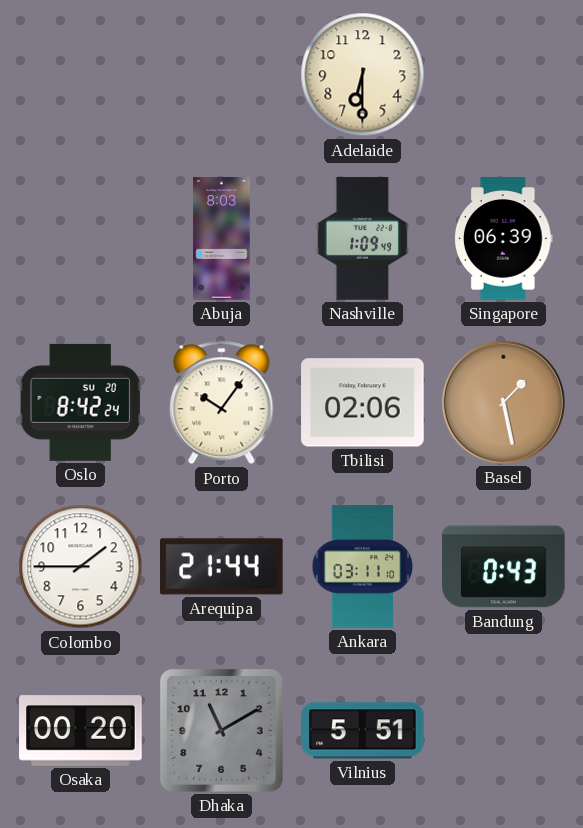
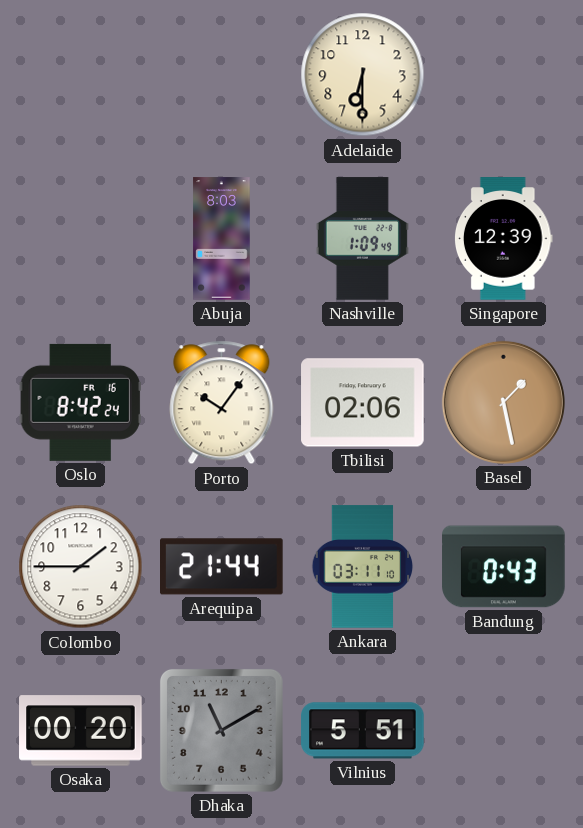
Singapore: 06:39 -> 12:39 (504, 239)
Oslo date: SU 20 -> FR 16 (80, 402)
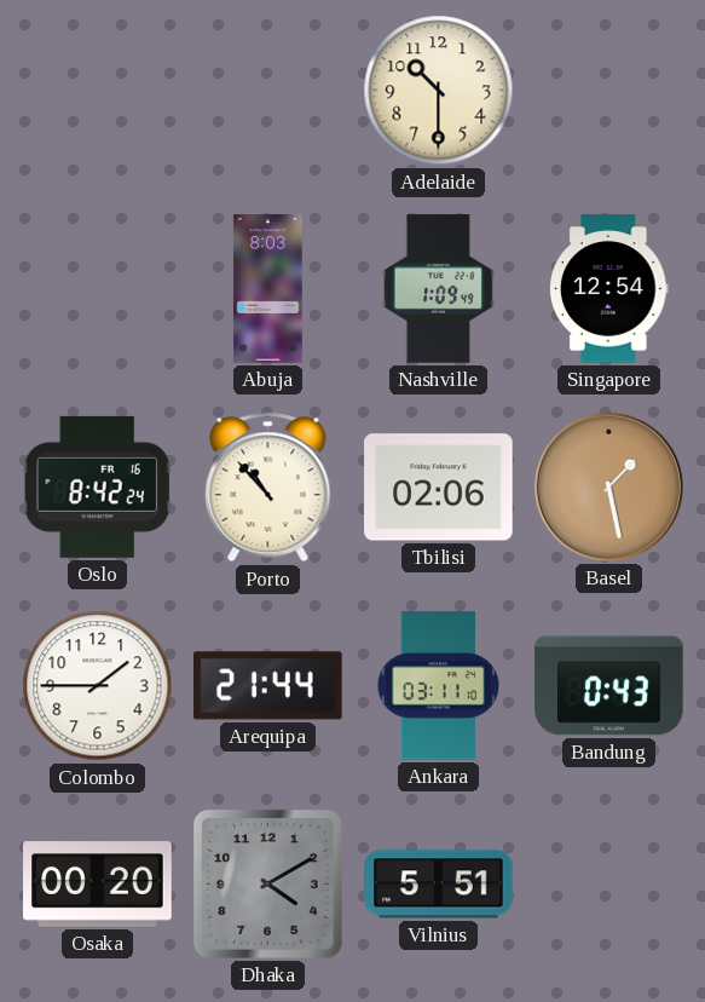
Adelaide: 6:30 -> 10:30 (439, 91)
Singapore: 12:39 -> 12:54 (609, 289)
Porto: 10:06 -> 10:53 (268, 488)
Dhaka: 11:10 -> 4:10 (267, 883)
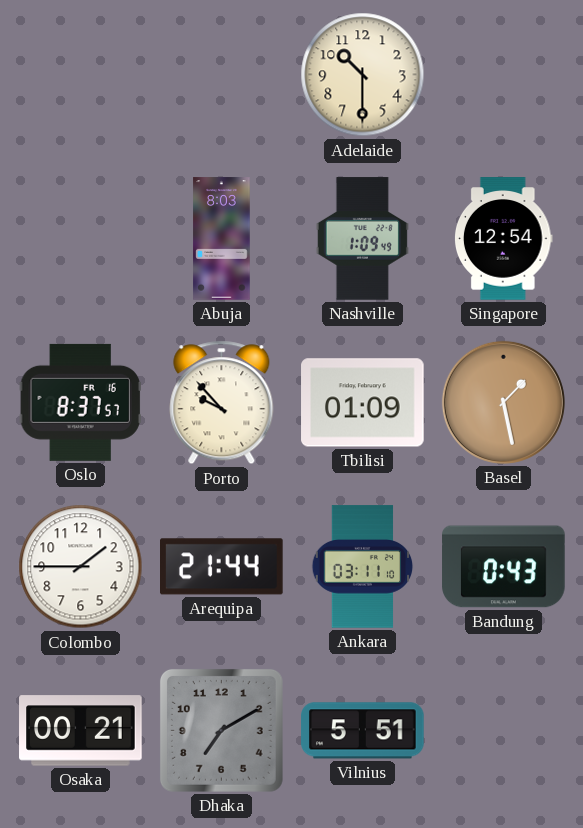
Oslo: 8:42 -> 8:37 (80, 402)
Porto: 10:53 -> 9:53 (222, 403)
Tbilisi: 02:06 -> 01:09 (363, 403)
Osaka: 00:20 -> 00:21 (81, 731)
Dhaka: 4:10 -> 7:10 (221, 730)
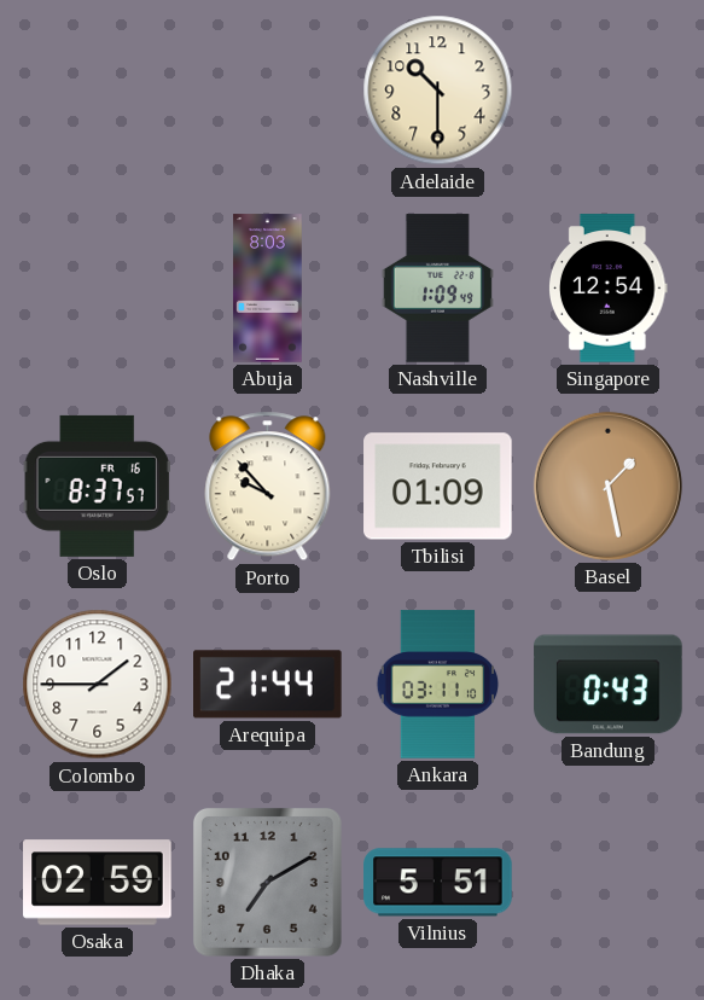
Osaka: 00:21 -> 02:59 (98, 883)
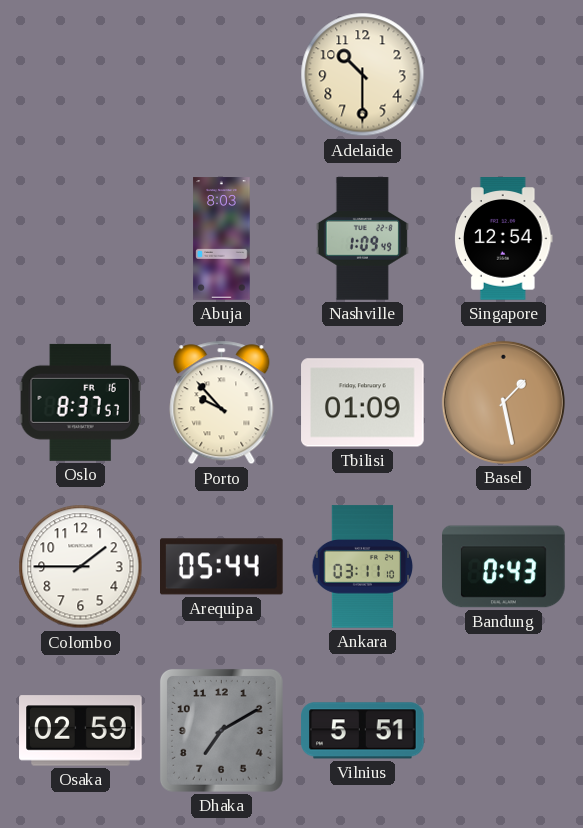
Arequipa: 21:44 -> 05:44 (222, 567)
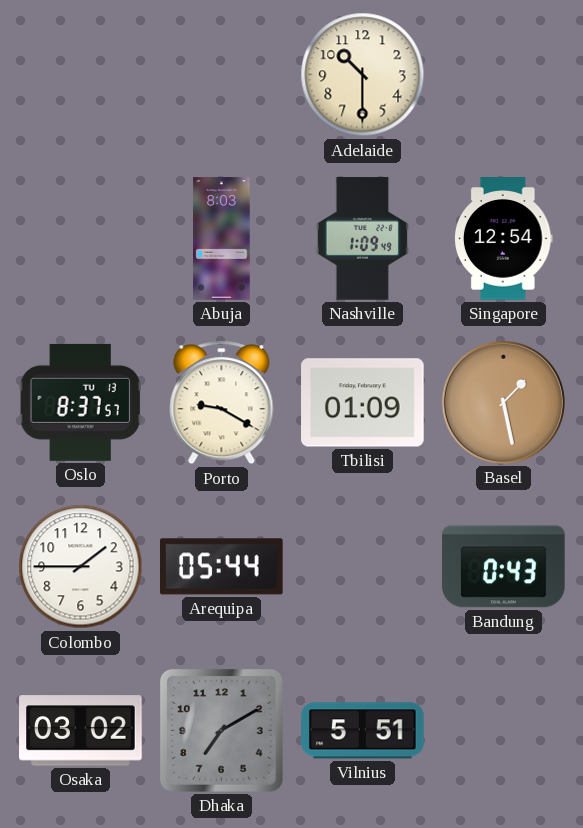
Oslo date: FR 16 -> TU 13 (80, 402)
Porto: 9:53 -> 9:20 (222, 403)
Ankara: 03:11 -> none (363, 567)
Osaka: 02:59 -> 03:02 (81, 731)
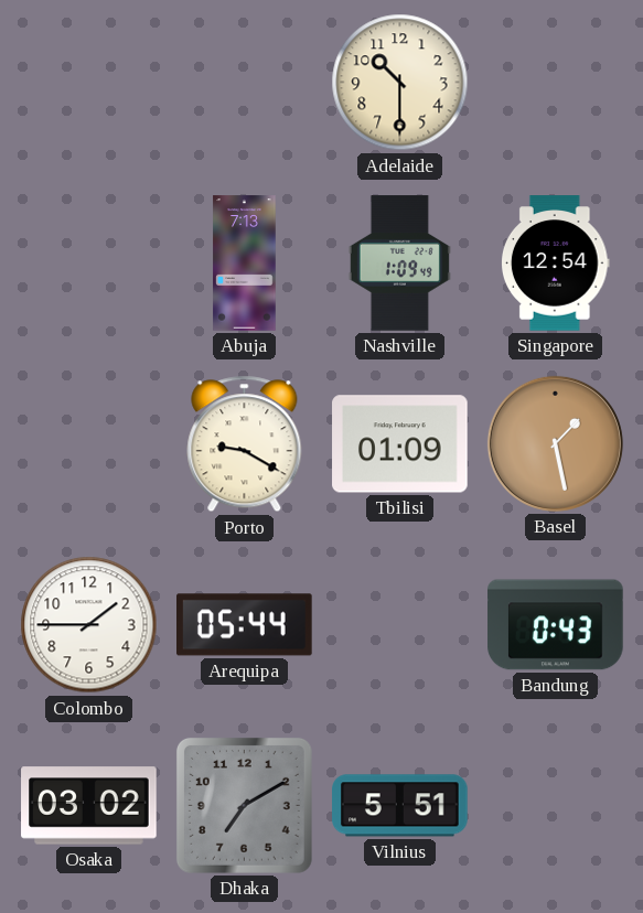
Abuja: 8:03 -> 7:13 (245, 264)
Oslo: 8:37 -> none (80, 402)
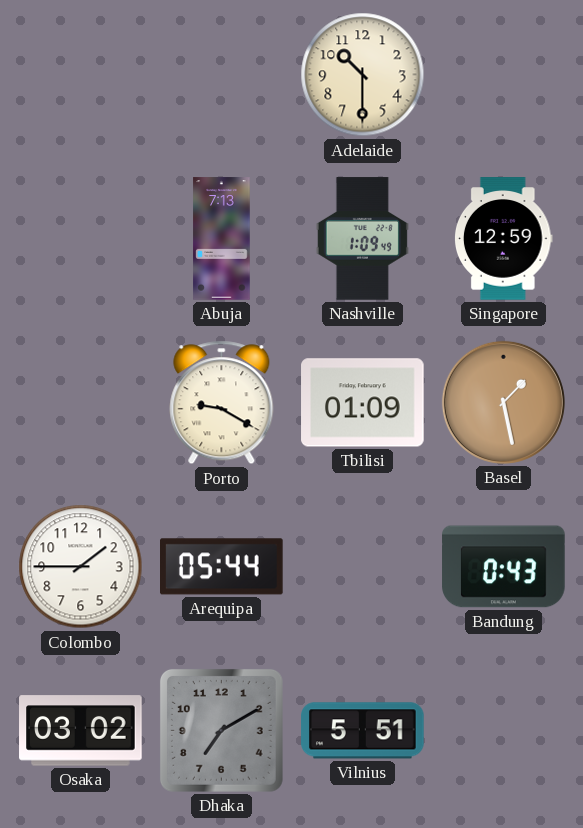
Singapore: 12:54 -> 12:59 (504, 239)
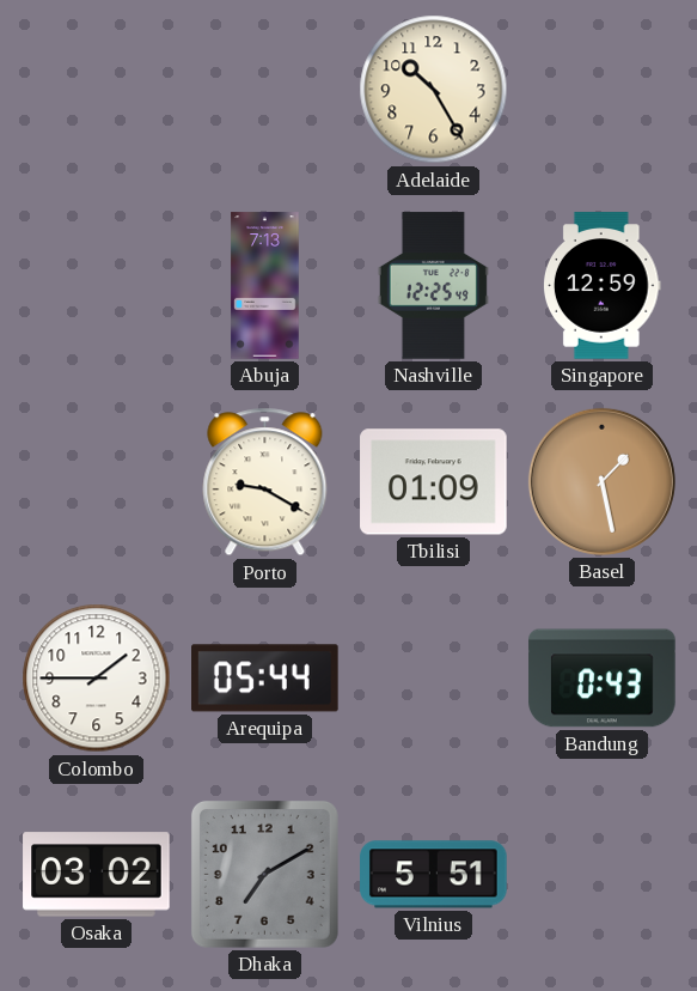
Adelaide: 10:30 -> 10:25 (434, 90)
Nashville: 1:09 -> 12:25 (433, 286)
